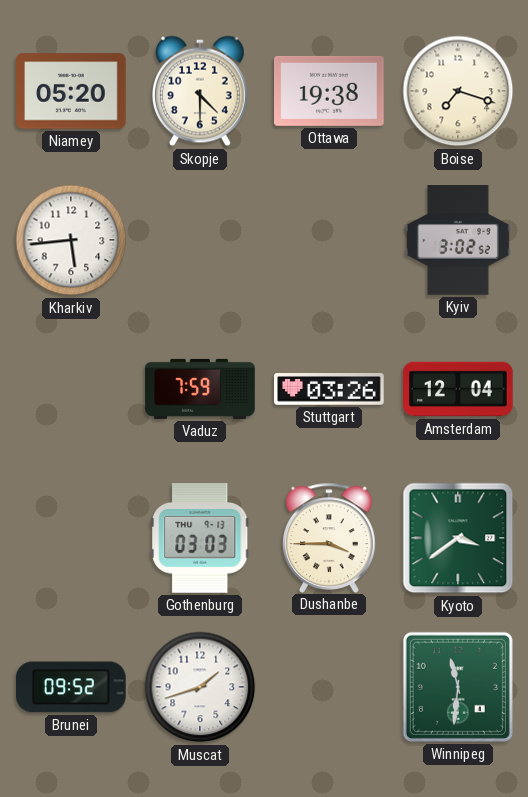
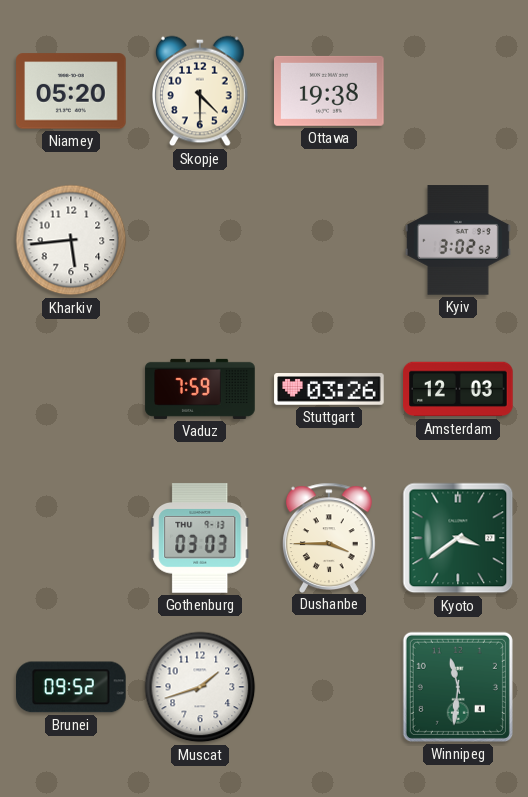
Boise: 7:18 -> none (458, 91)
Amsterdam: 12:04 -> 12:03 (458, 389)
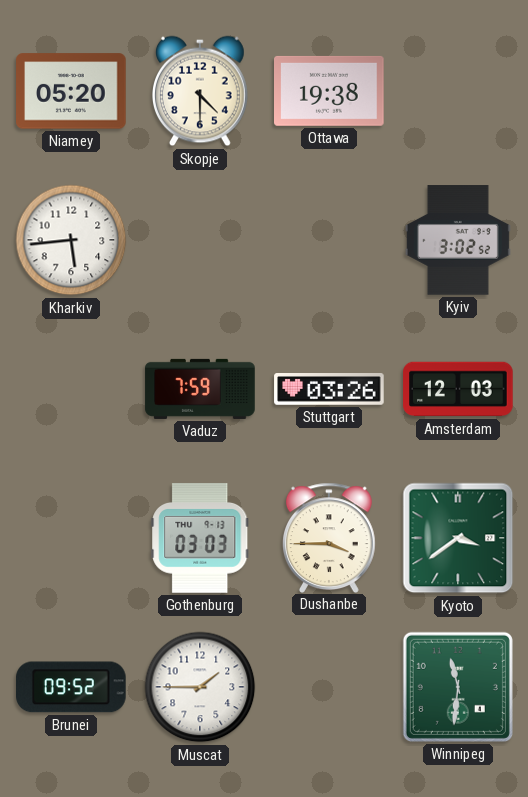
Muscat: 1:42 -> 1:45 (200, 687)
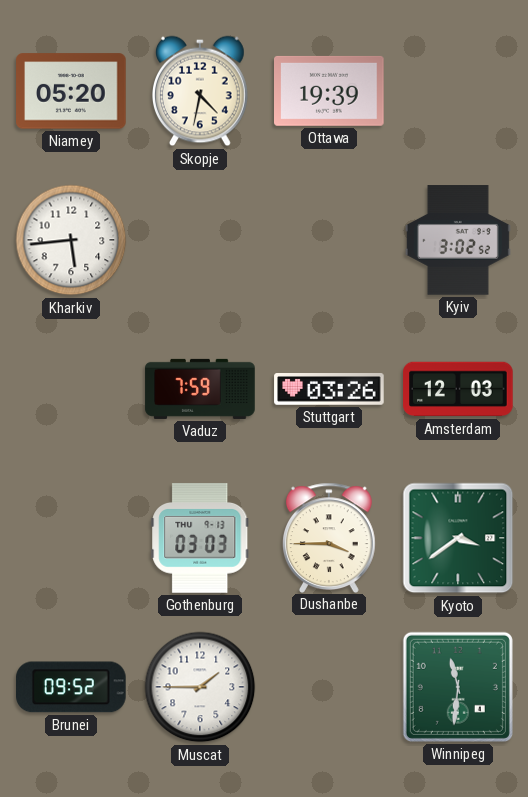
Skopje: 4:30 -> 4:32 (201, 91)
Ottawa: 19:38 -> 19:39 (329, 91)
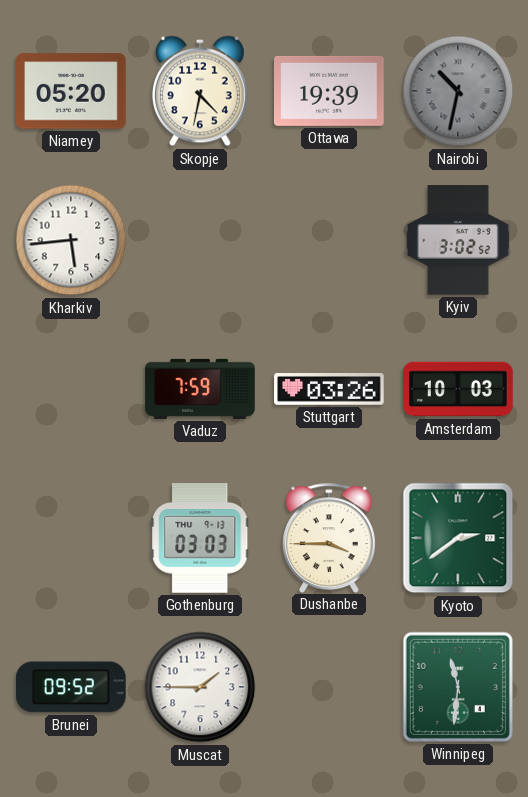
Nairobi: none -> 10:32 (458, 91)
Amsterdam: 12:03 -> 10:03 (458, 389)
Kyoto: 3:39 -> 2:39 (458, 538)
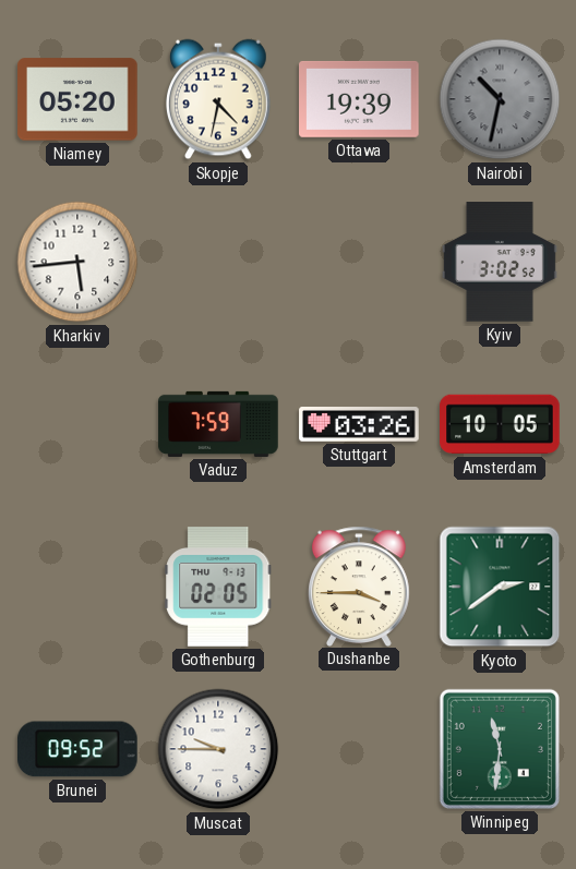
Amsterdam: 10:03 -> 10:05 (500, 424)
Gothenburg: 03:03 -> 02:05 (218, 587)
Muscat: 1:45 -> 9:45 (218, 749)
